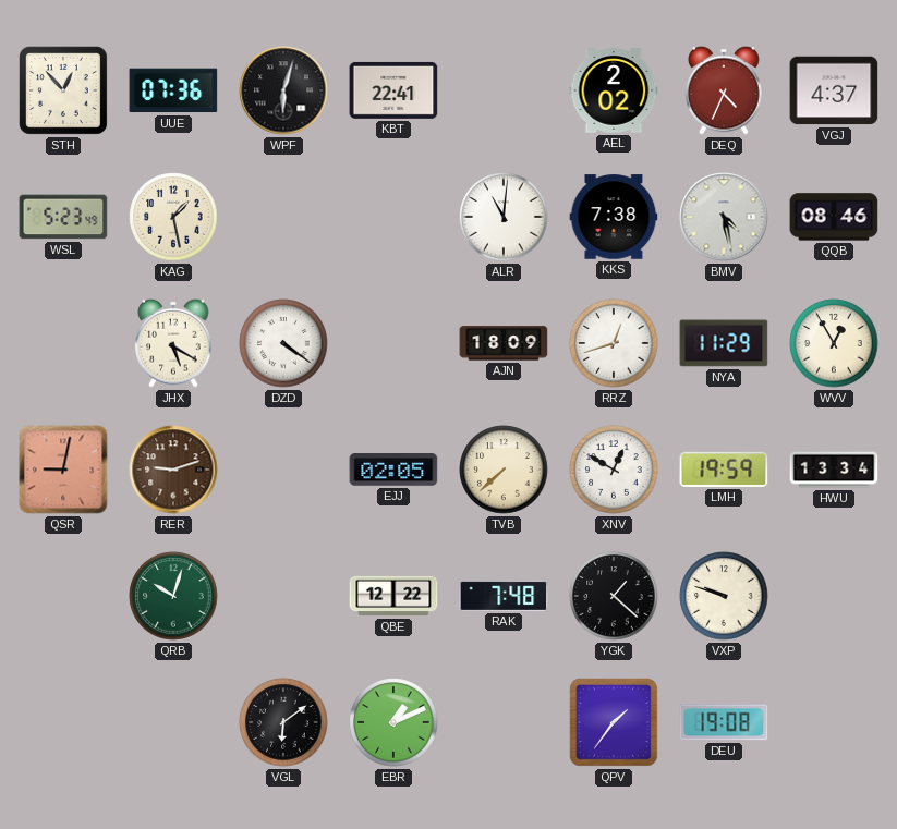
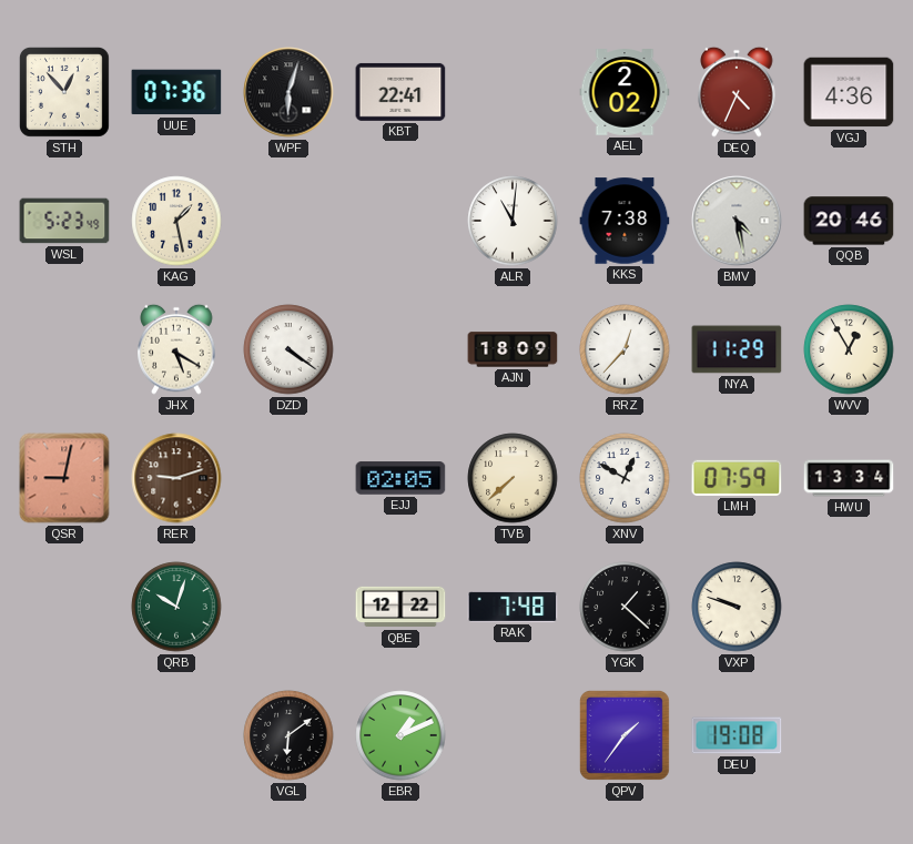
VGJ: 4:37 -> 4:36 (849, 92)
QQB: 08:46 -> 20:46 (849, 221)
RRZ: 12:42 -> 12:37 (625, 349)
LMH: 19:59 -> 07:59 (737, 478)
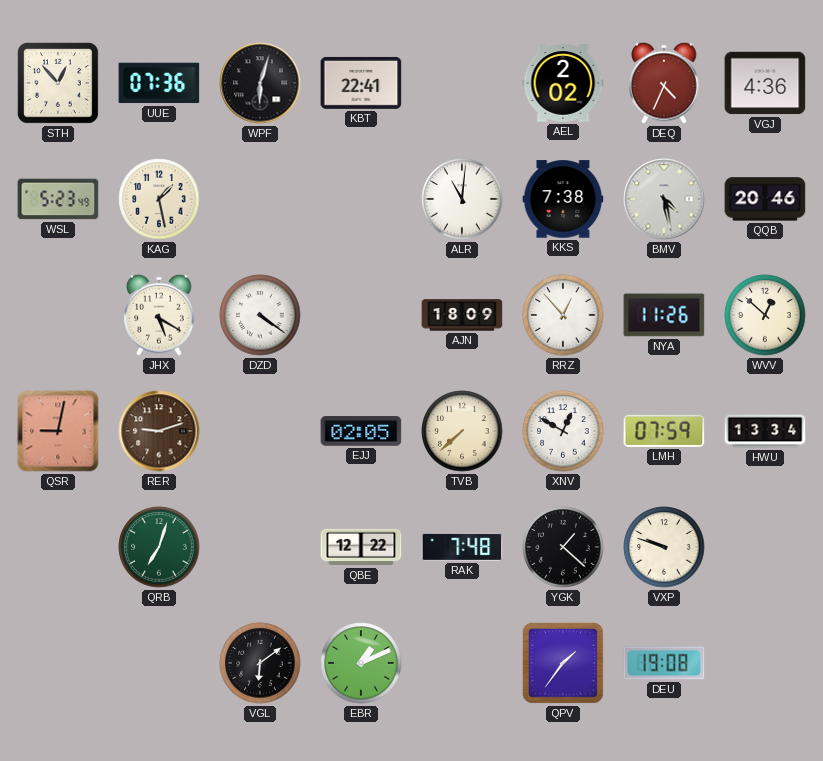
RRZ: 12:37 -> 12:53 (563, 315)
NYA: 11:29 -> 11:26 (664, 315)
WVV: 12:55 -> 12:52 (765, 315)
QRB: 10:03 -> 7:03 (159, 547)
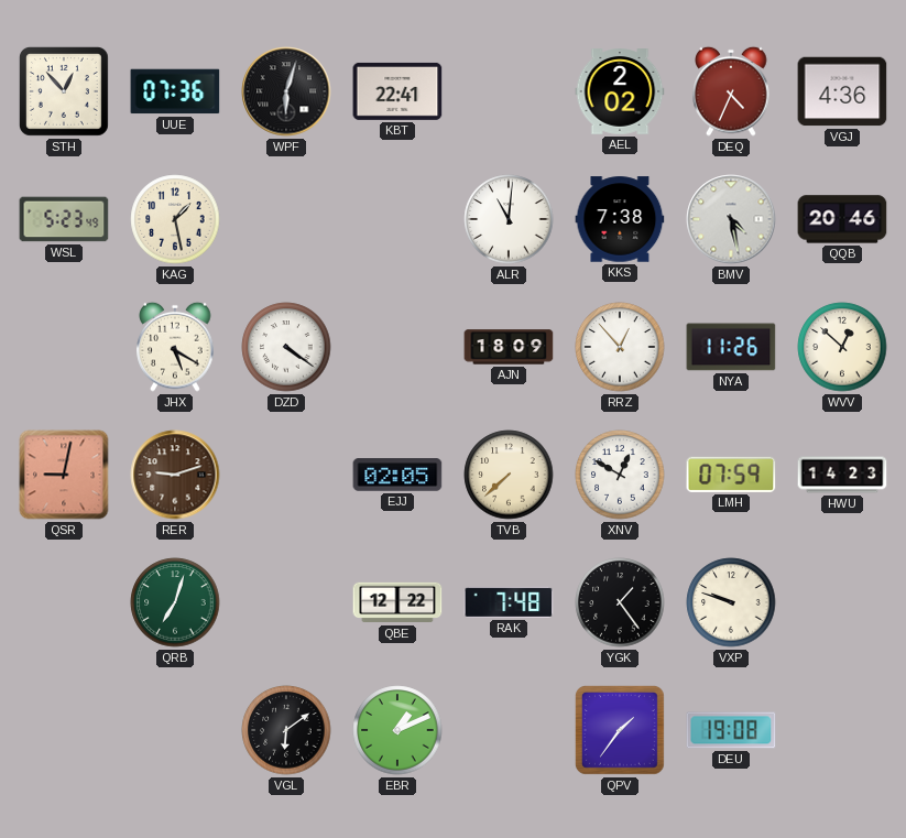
HWU: 13:34 -> 14:23 (842, 475)
YGK: 1:22 -> 1:24 (620, 602)
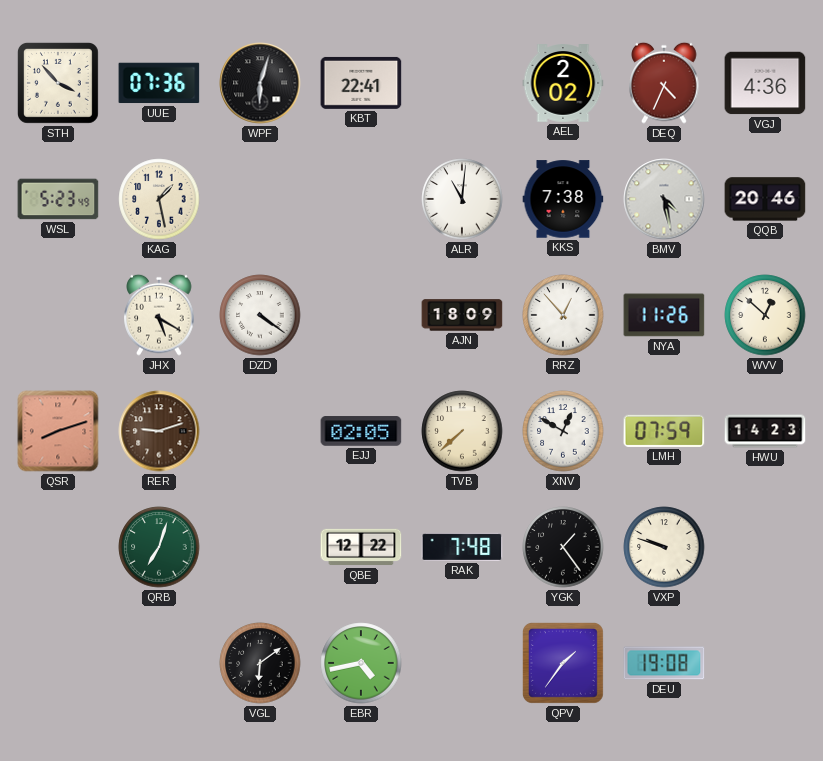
STH: 12:53 -> 3:53 (58, 83)
QSR: 9:02 -> 8:12 (58, 431)
EBR: 1:11 -> 4:43 (361, 663)
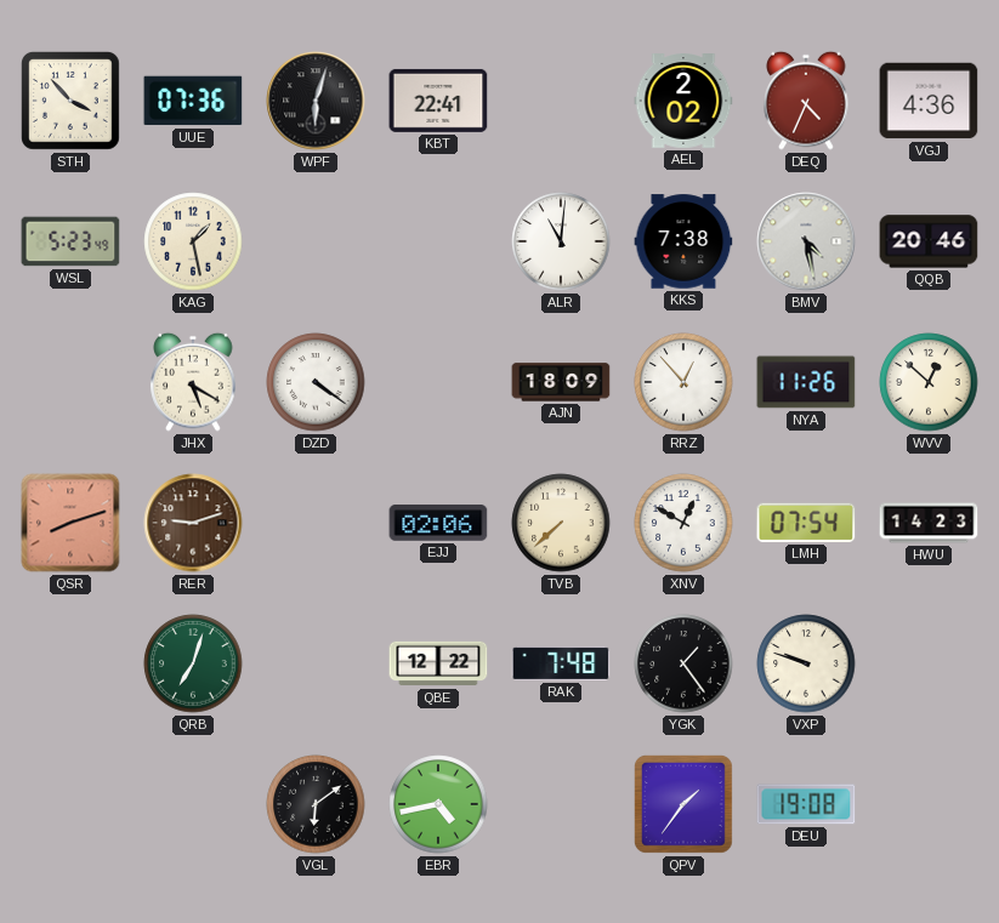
EJJ: 02:05 -> 02:06 (438, 523)
LMH: 07:59 -> 07:54 (806, 523)
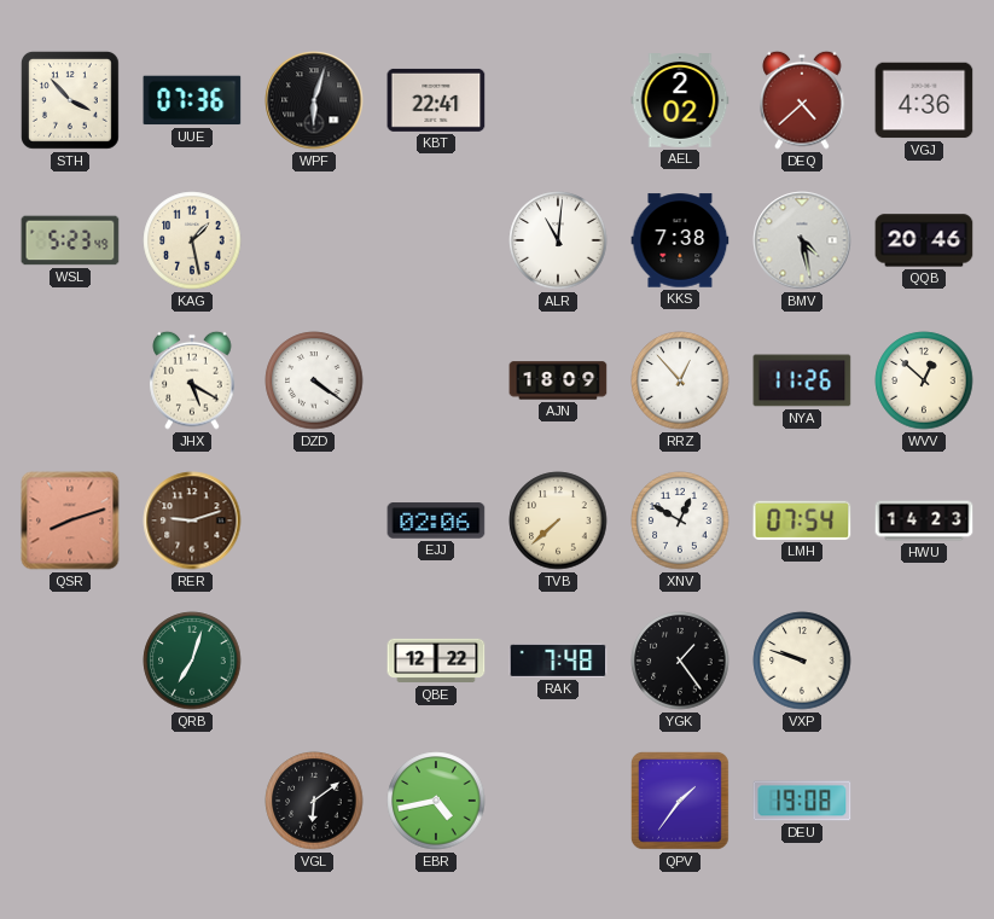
DEQ: 4:34 -> 4:38 (802, 100)
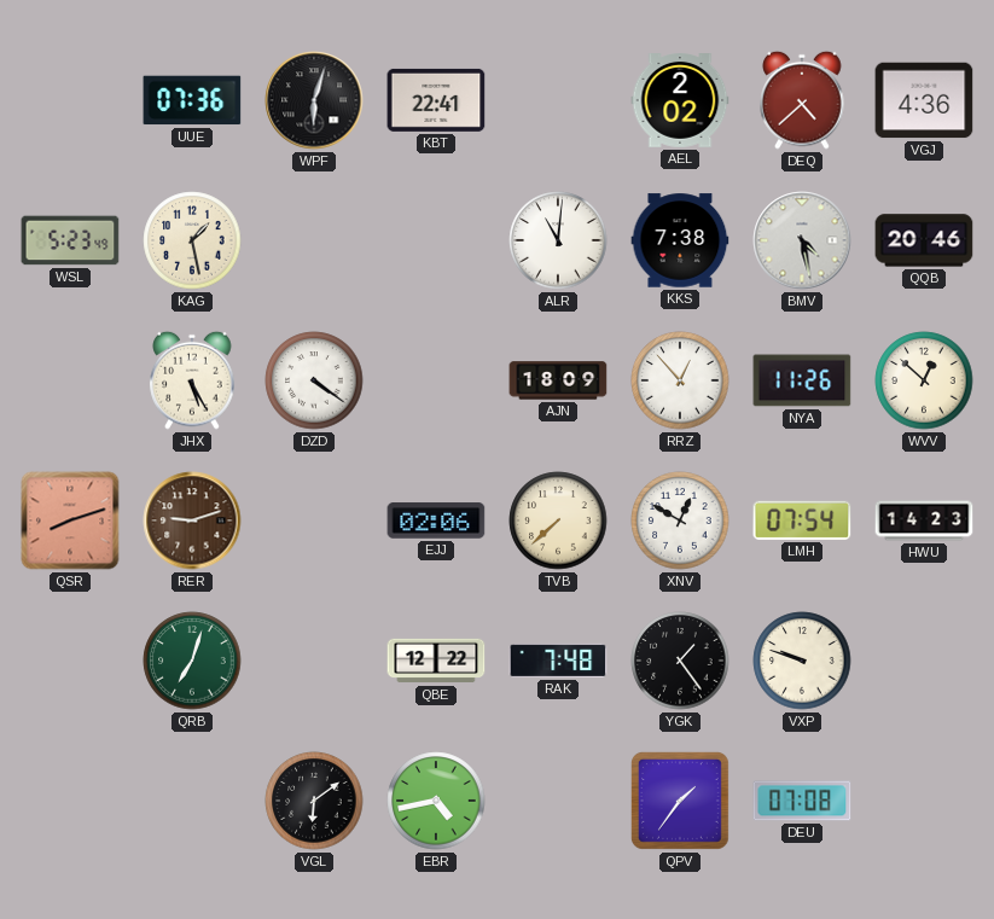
STH: 3:53 -> none (70, 100)
JHX: 5:20 -> 5:25 (192, 380)
DEU: 19:08 -> 07:08 (802, 801)
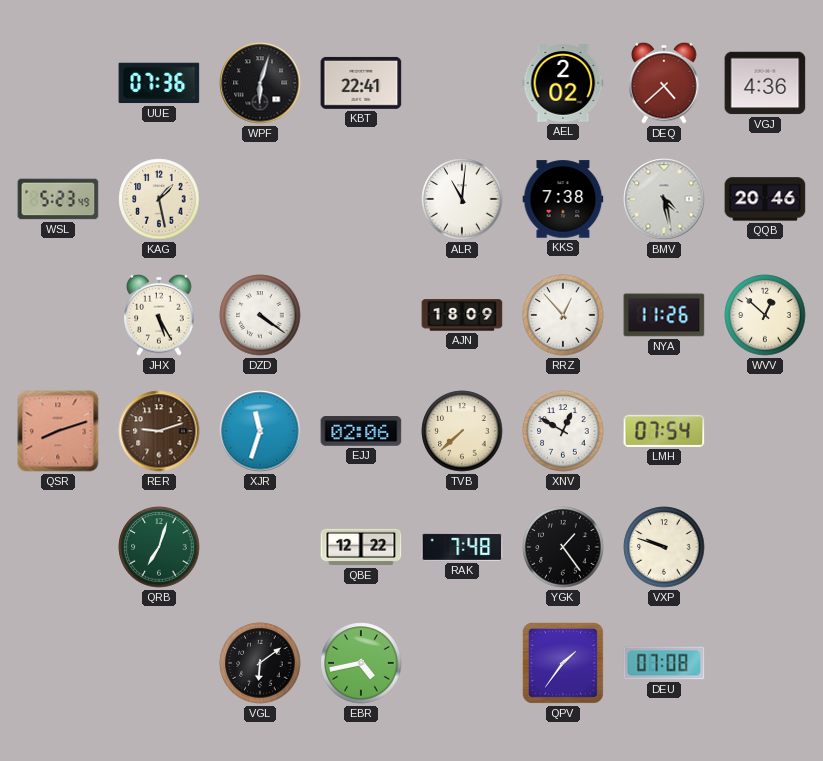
XJR: none -> 11:33 (260, 431)
HWU: 14:23 -> none (924, 520)
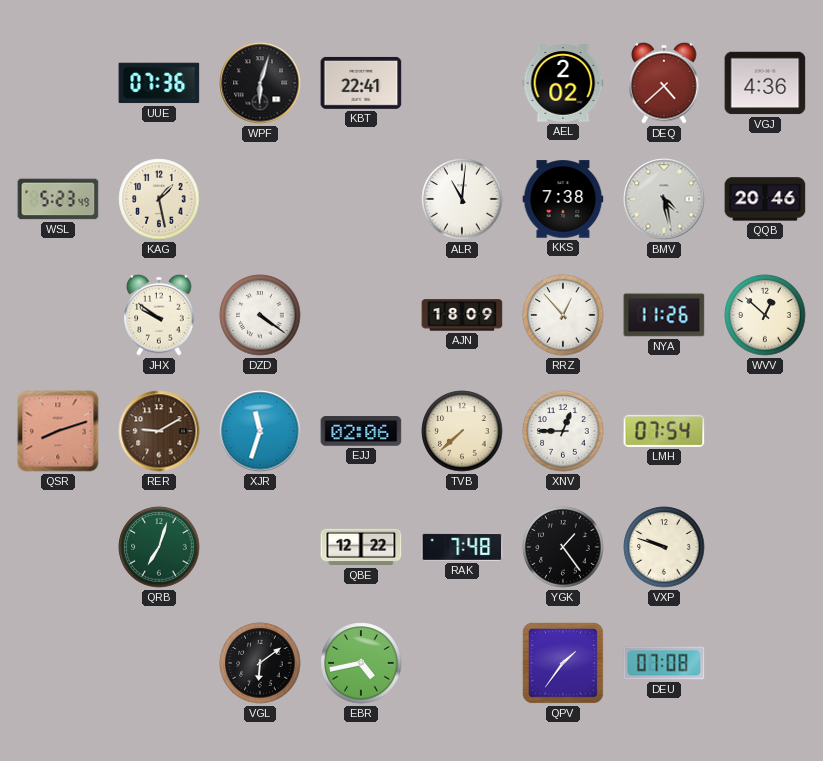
JHX: 5:25 -> 9:51 (159, 315)
RER: 9:12 -> 9:10 (159, 431)
XNV: 12:50 -> 12:45 (563, 431)
